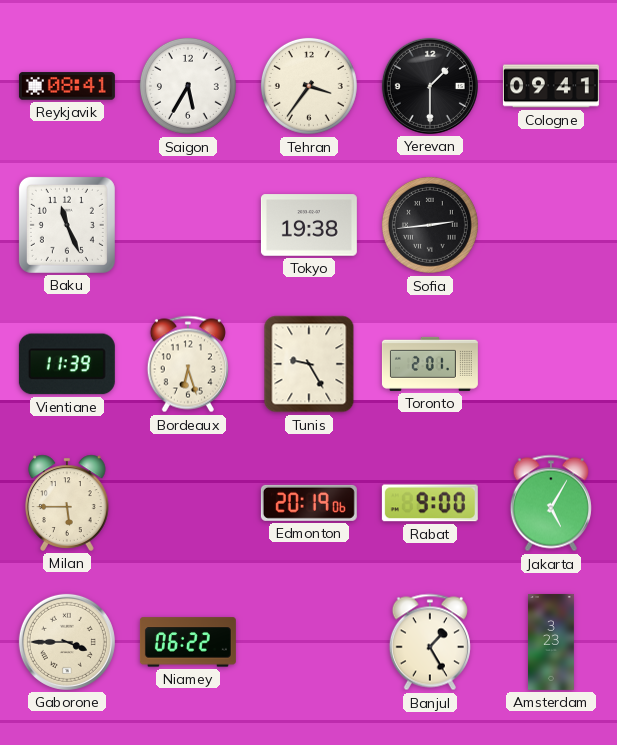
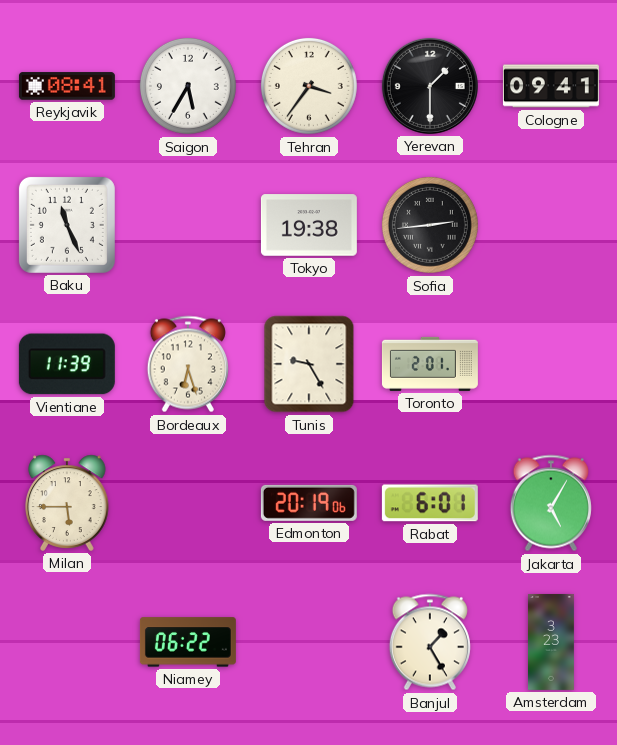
Rabat: 9:00 -> 6:01 (430, 503)
Gaborone: 3:45 -> none (67, 642)
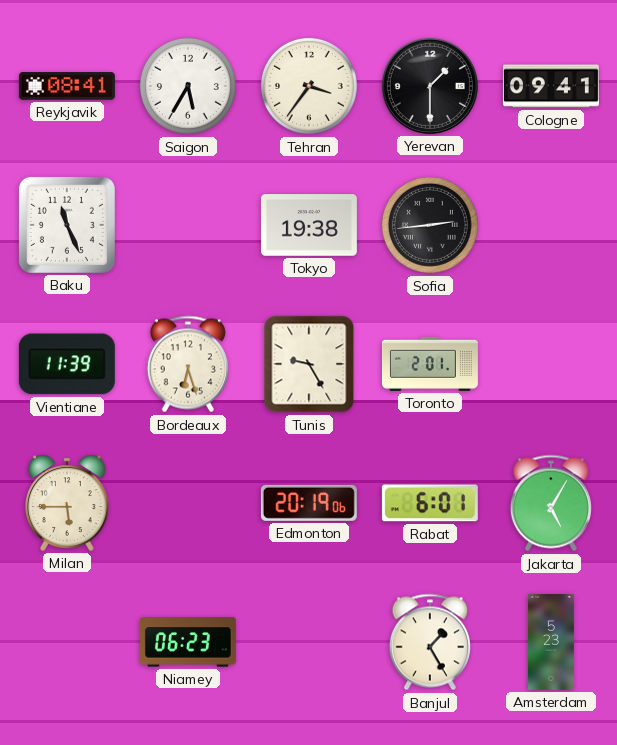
Niamey: 06:22 -> 06:23 (188, 642)
Amsterdam: 3:23 -> 5:23 (551, 642)
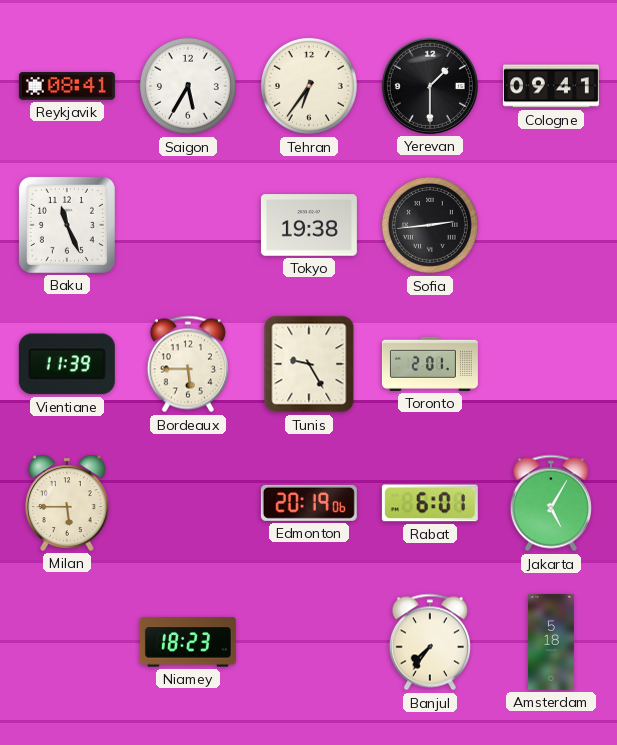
Tehran: 3:36 -> 6:36 (309, 86)
Bordeaux: 6:27 -> 5:45 (188, 364)
Niamey: 06:23 -> 18:23 (188, 642)
Banjul: 1:25 -> 7:36 (430, 642)
Amsterdam: 5:23 -> 5:18 (551, 642)
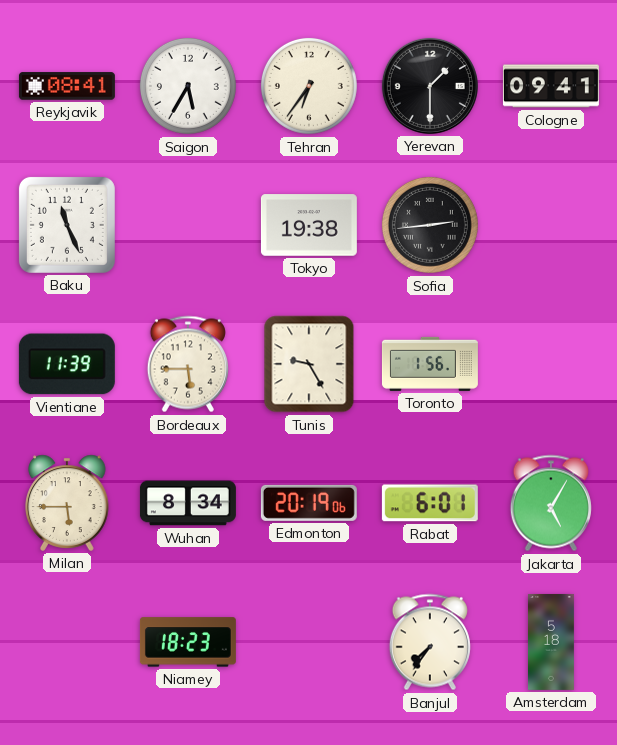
Toronto: 2:01 -> 1:56 (430, 364)
Wuhan: none -> 8:34 (188, 503)
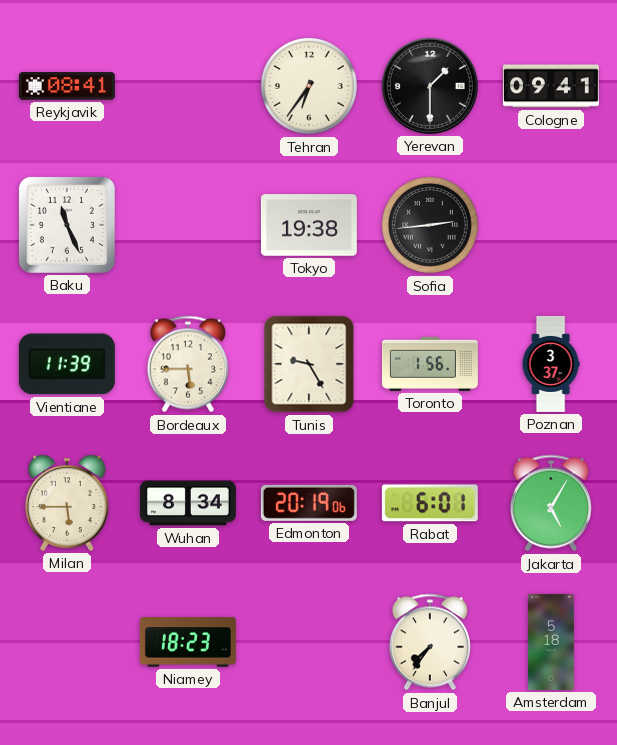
Saigon: 5:35 -> none (188, 86)
Poznan: none -> 3:37 (551, 364)
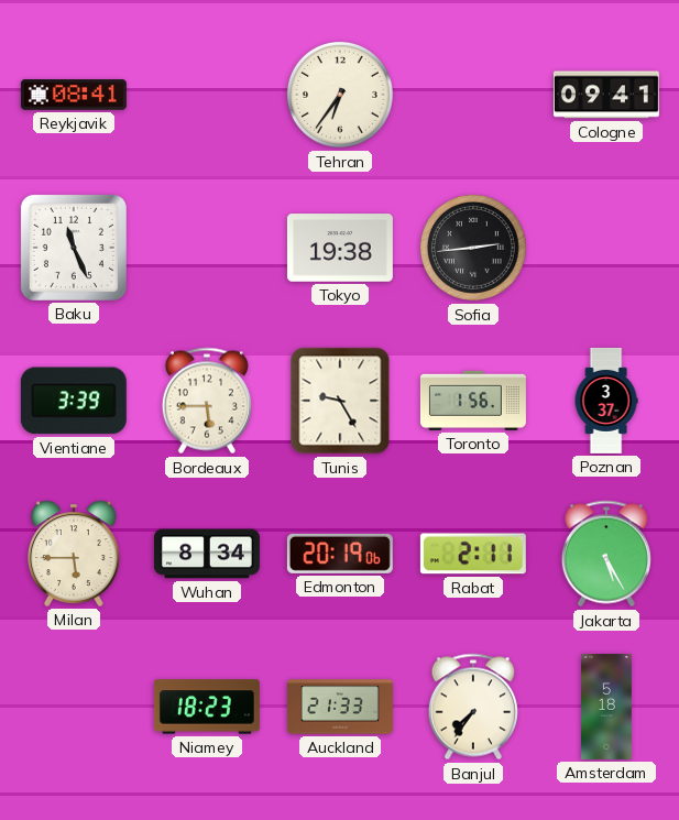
Yerevan: 1:30 -> none (430, 86)
Vientiane: 11:39 -> 3:39 (74, 401)
Rabat: 6:01 -> 2:11 (473, 554)
Jakarta: 5:05 -> 5:25 (606, 554)
Auckland: none -> 21:33 (340, 707)
